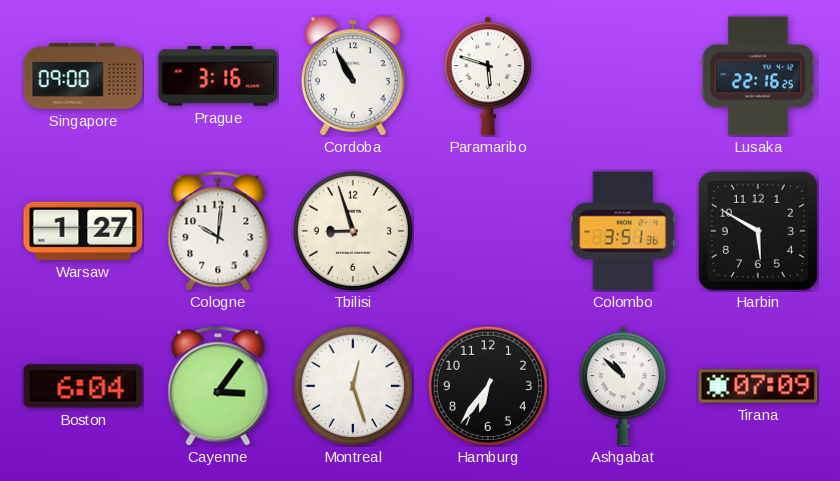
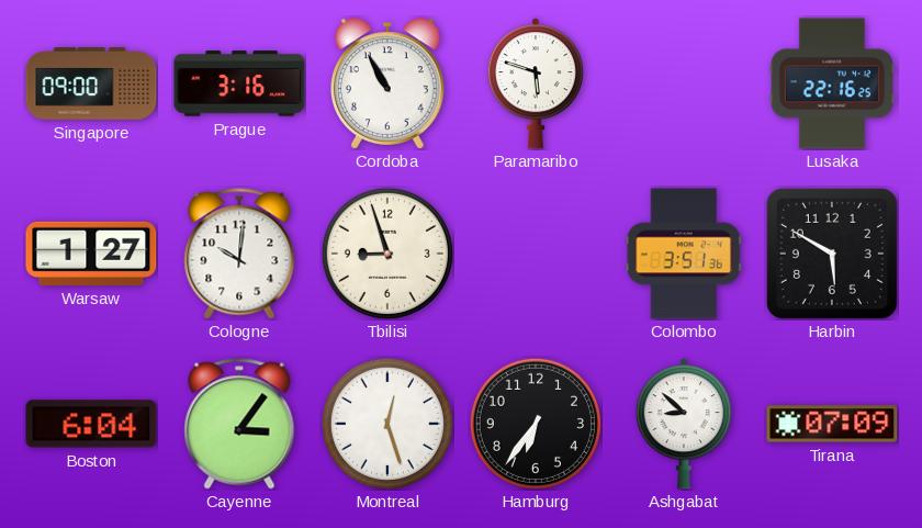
Ashgabat: 10:52 -> 8:52 (684, 424)
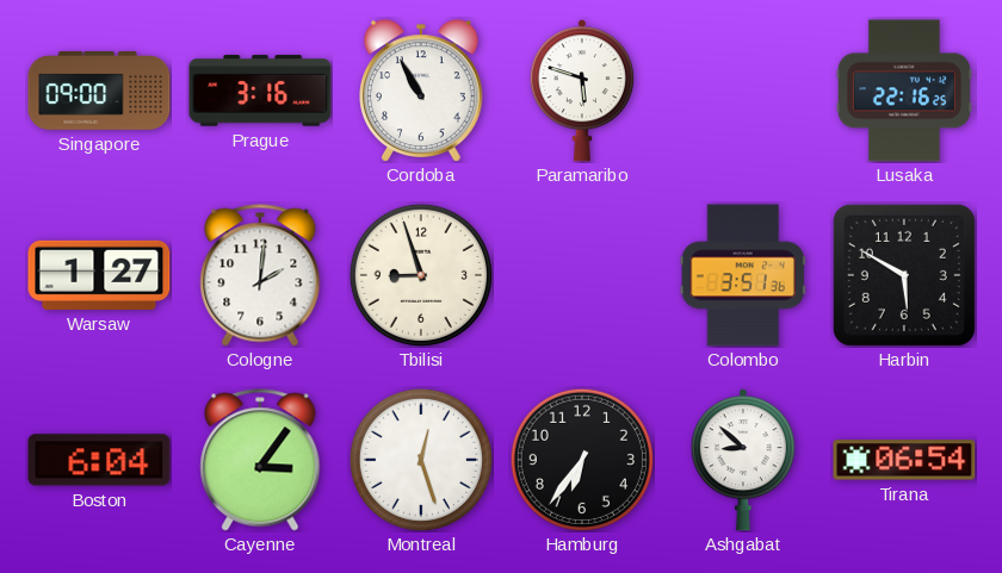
Cologne: 10:01 -> 2:01 (260, 275)
Tirana: 07:09 -> 06:54 (904, 460)
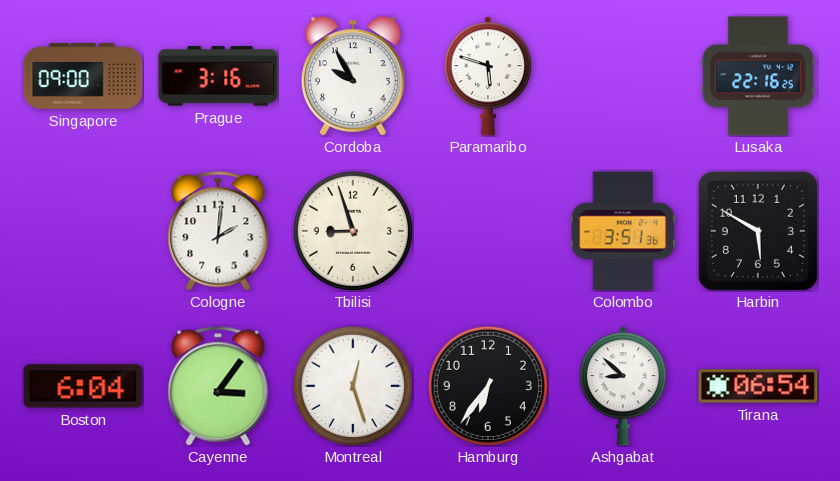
Cordoba: 10:55 -> 9:55 (354, 76)
Warsaw: 1:27 -> none (99, 275)
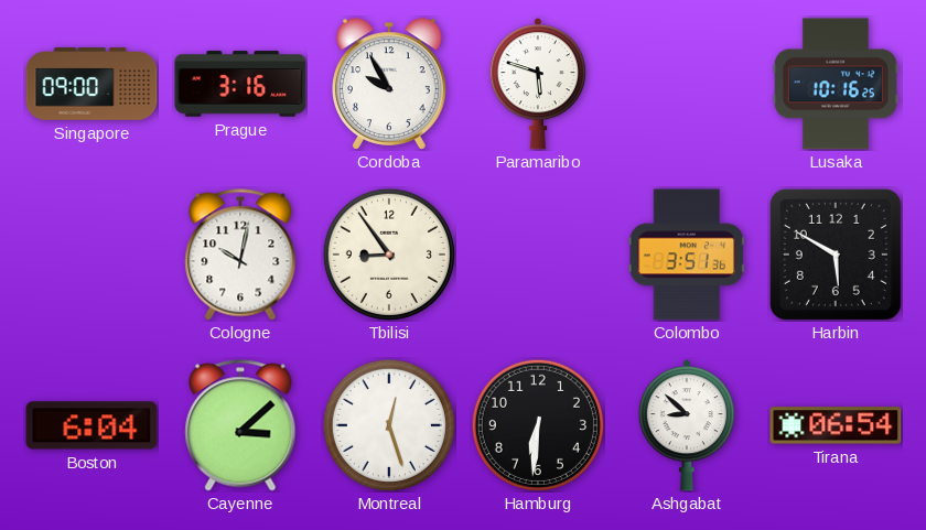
Lusaka: 22:16 -> 10:16 (836, 84)
Cologne: 2:01 -> 10:02 (240, 255)
Tbilisi: 8:57 -> 8:54 (389, 255)
Cayenne: 3:06 -> 3:08 (240, 425)
Hamburg: 6:36 -> 6:31 (538, 425)
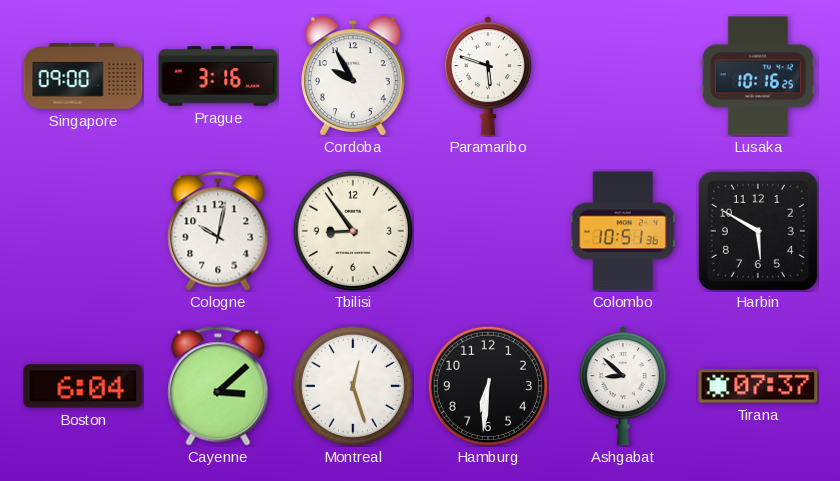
Colombo: 3:51 -> 10:51 (622, 231)
Tirana: 06:54 -> 07:37 (758, 386)
